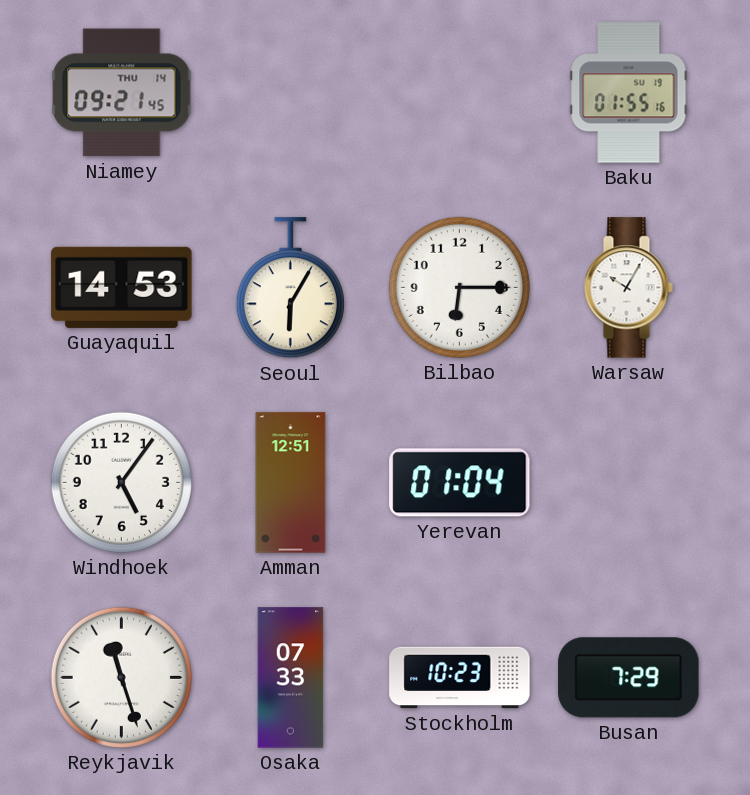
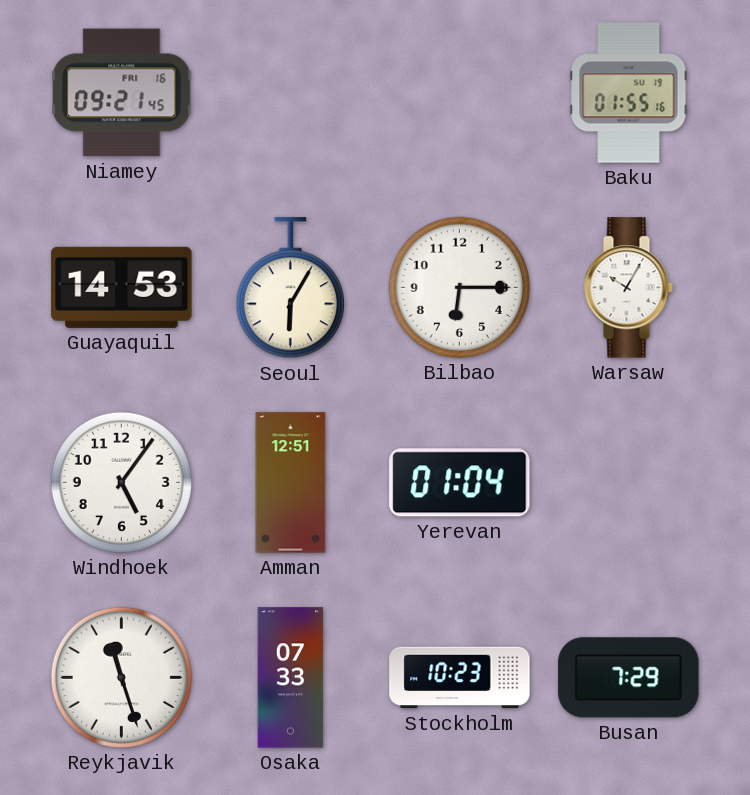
Niamey date: THU 14 -> FRI 16 (122, 93)
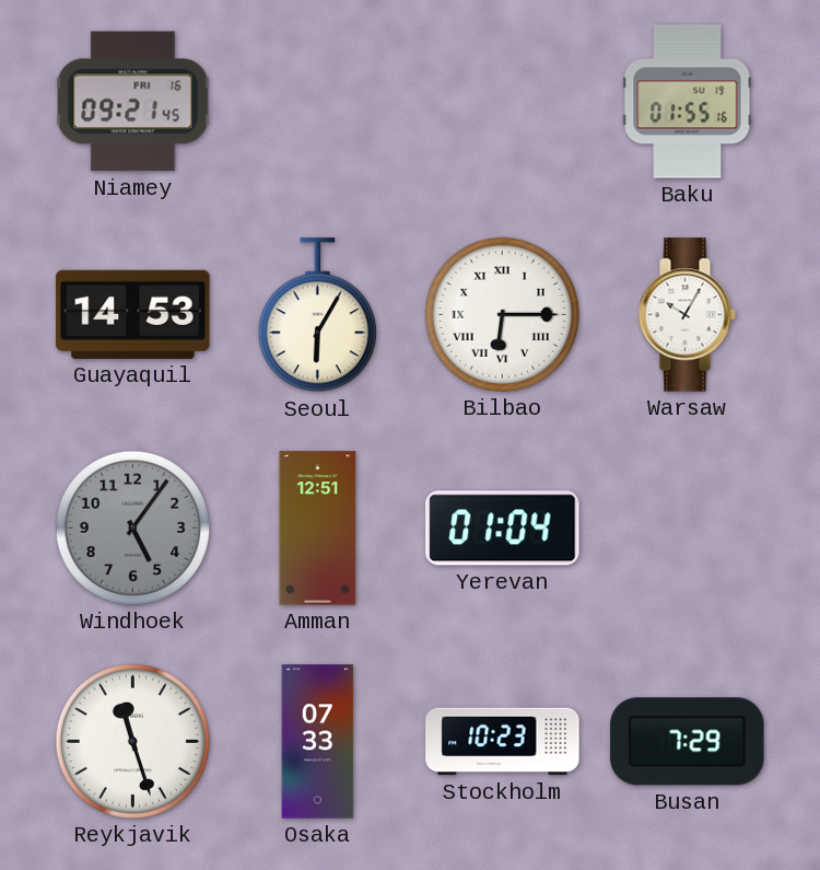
Bilbao numerals: Arabic -> Roman (502, 314)
Windhoek dial: white -> grey (132, 527)
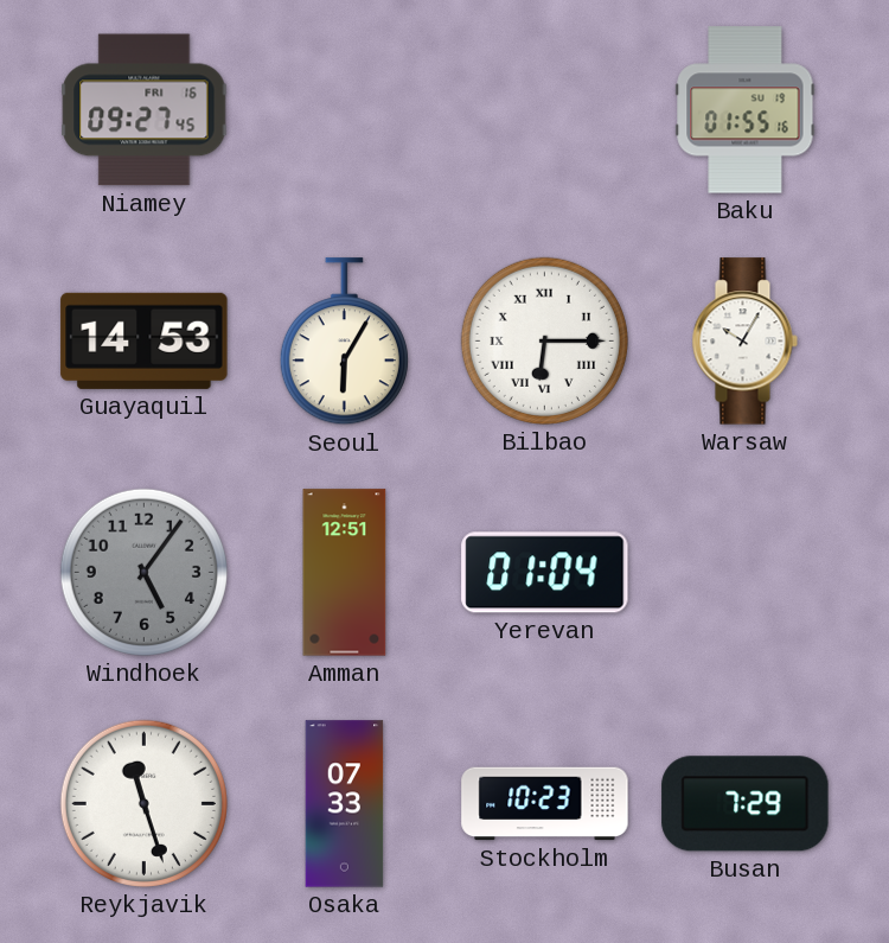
Niamey: 09:21 -> 09:27 (145, 110)
